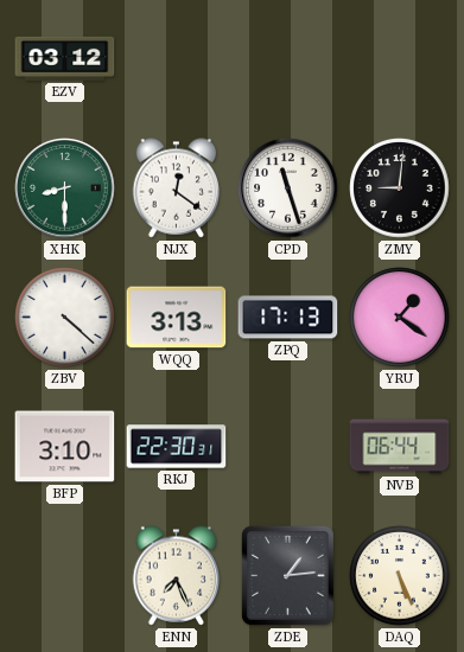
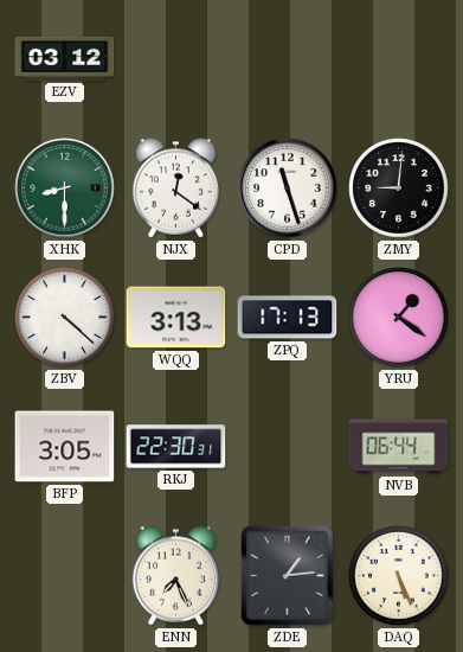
BFP: 3:10 -> 3:05 (65, 447)
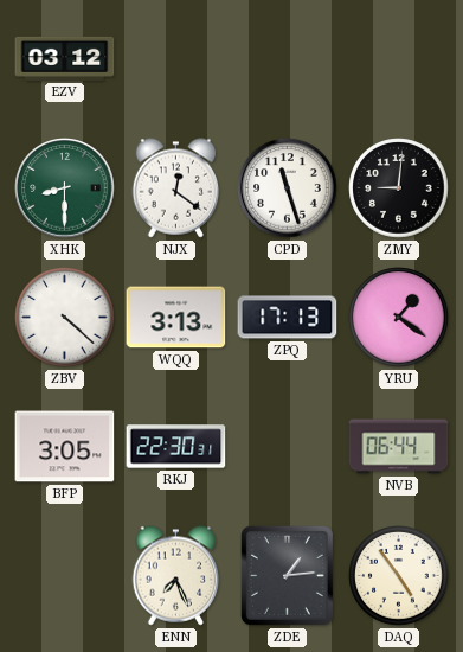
DAQ: 5:26 -> 4:54 (399, 576)
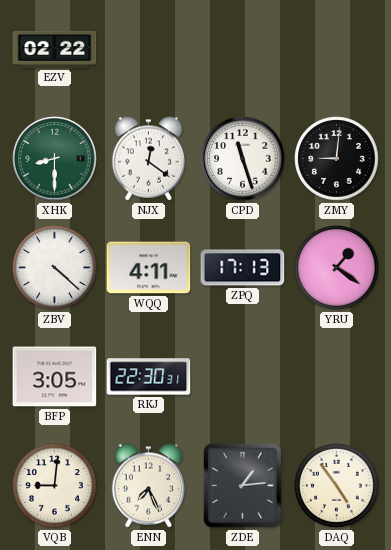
EZV: 03:12 -> 02:22 (55, 49)
WQQ: 3:13 -> 4:11 (149, 268)
NVB: 06:44 -> none (399, 447)
VQB: none -> 9:01 (55, 486)
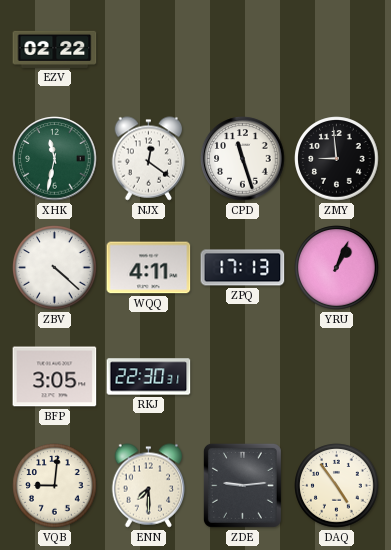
XHK: 8:30 -> 11:32 (55, 159)
ZMY: 9:01 -> 8:59 (337, 159)
YRU: 1:21 -> 1:04 (337, 268)
ENN: 7:26 -> 7:30 (149, 486)
ZDE: 1:14 -> 9:14 (242, 485)
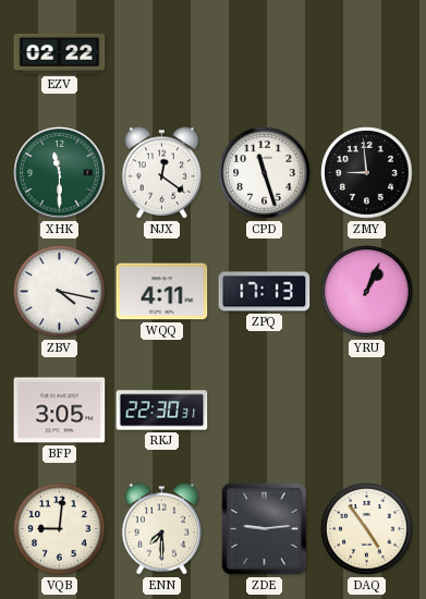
XHK: 11:32 -> 11:30 (60, 173)
ZBV: 4:22 -> 4:17 (60, 292)
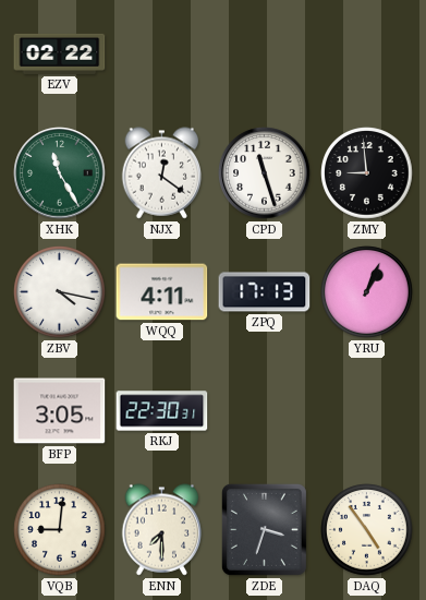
XHK: 11:30 -> 11:25 (60, 173)
ZDE: 9:14 -> 3:33 (264, 529)
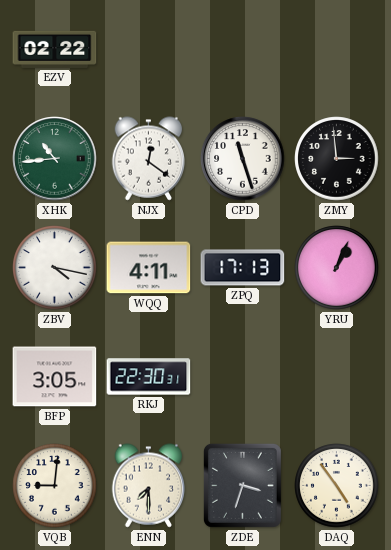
XHK: 11:25 -> 10:44 (55, 159)
ZMY: 8:59 -> 2:59 (337, 159)
